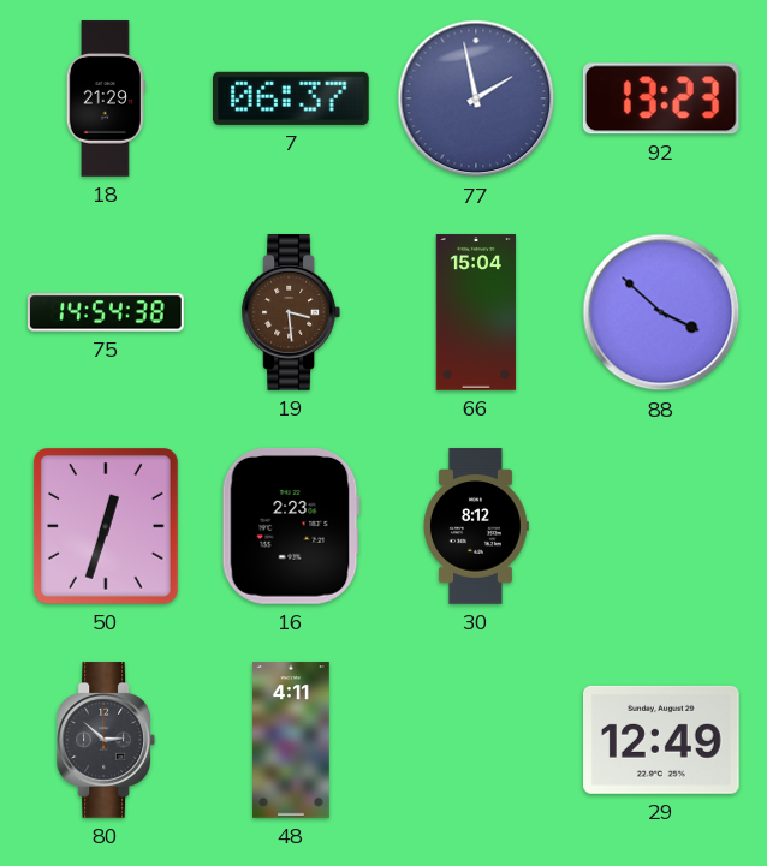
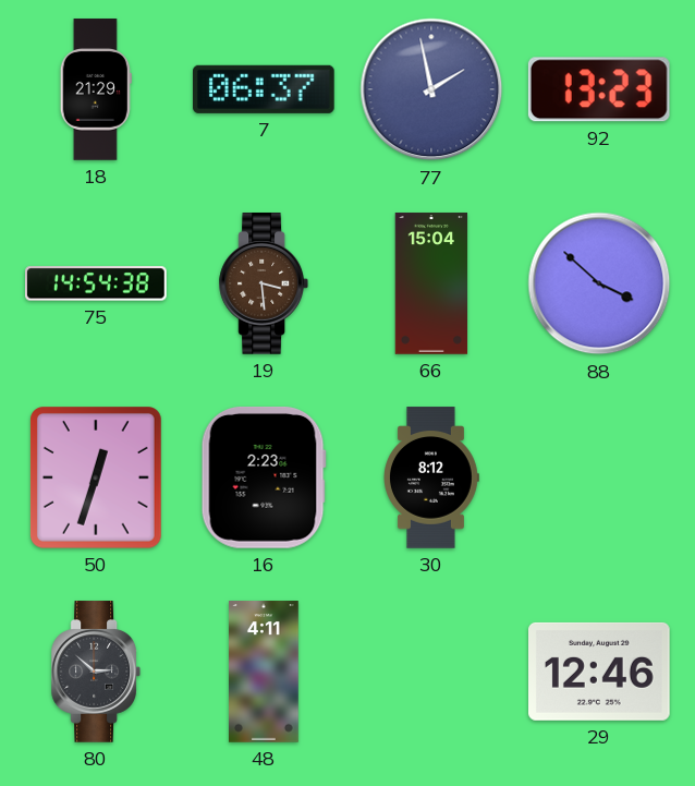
29: 12:49 -> 12:46 (600, 672)
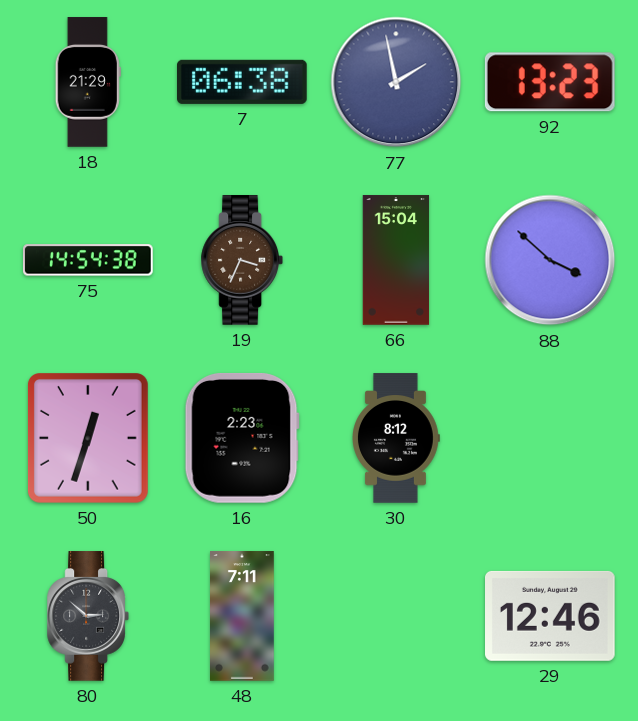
7: 06:37 -> 06:38 (243, 82)
19: 3:29 -> 3:34 (241, 260)
48: 4:11 -> 7:11 (243, 616)
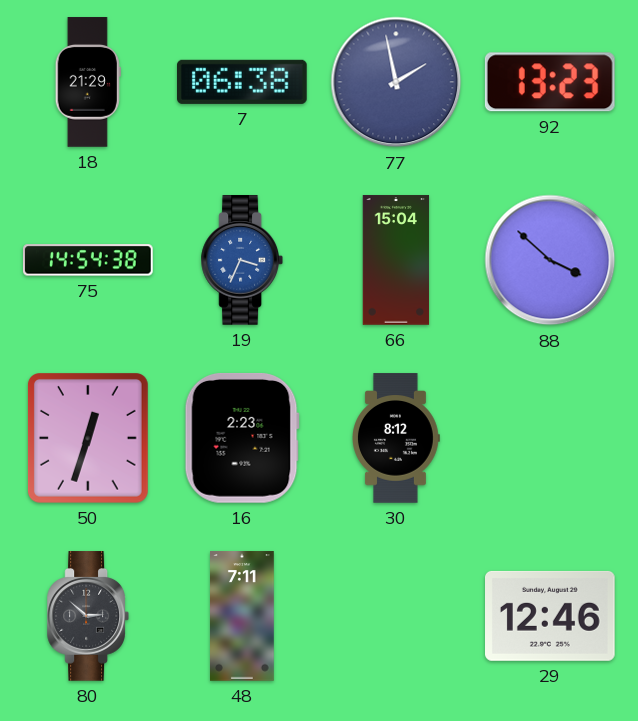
19 dial: brown -> blue (241, 260)
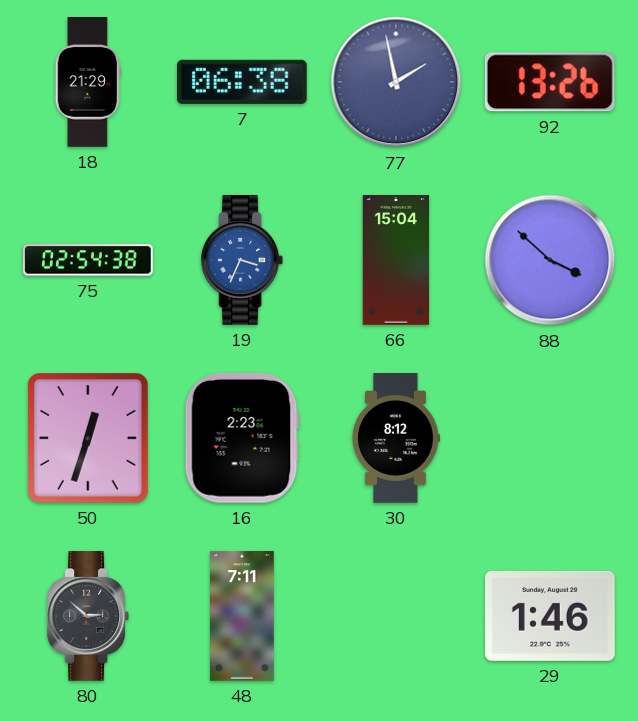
92: 13:23 -> 13:26 (550, 82)
75: 14:54 -> 02:54 (89, 260)
29: 12:46 -> 1:46 (551, 616)
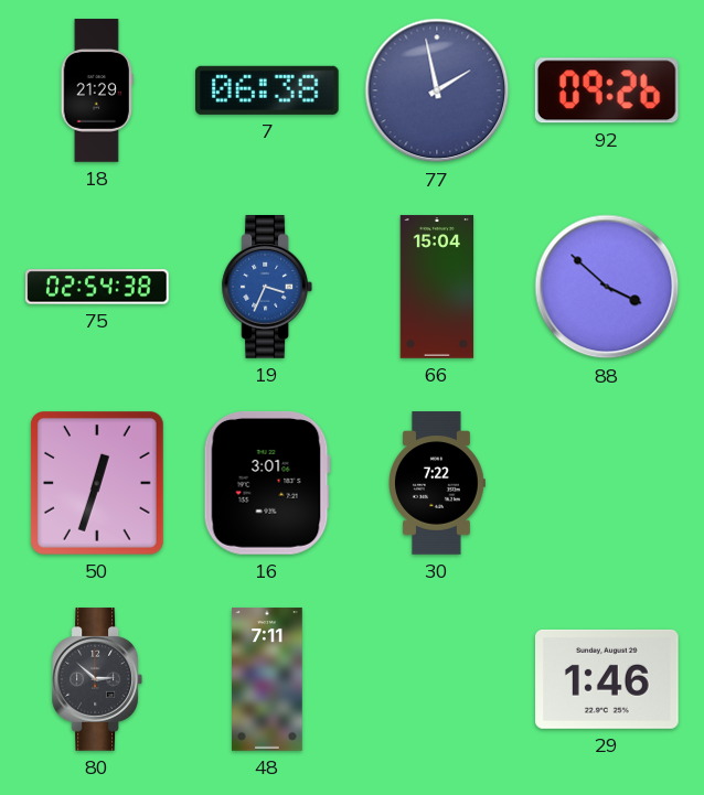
92: 13:26 -> 09:26 (607, 90)
16: 2:23 -> 3:01 (267, 483)
30: 8:12 -> 7:22 (437, 483)
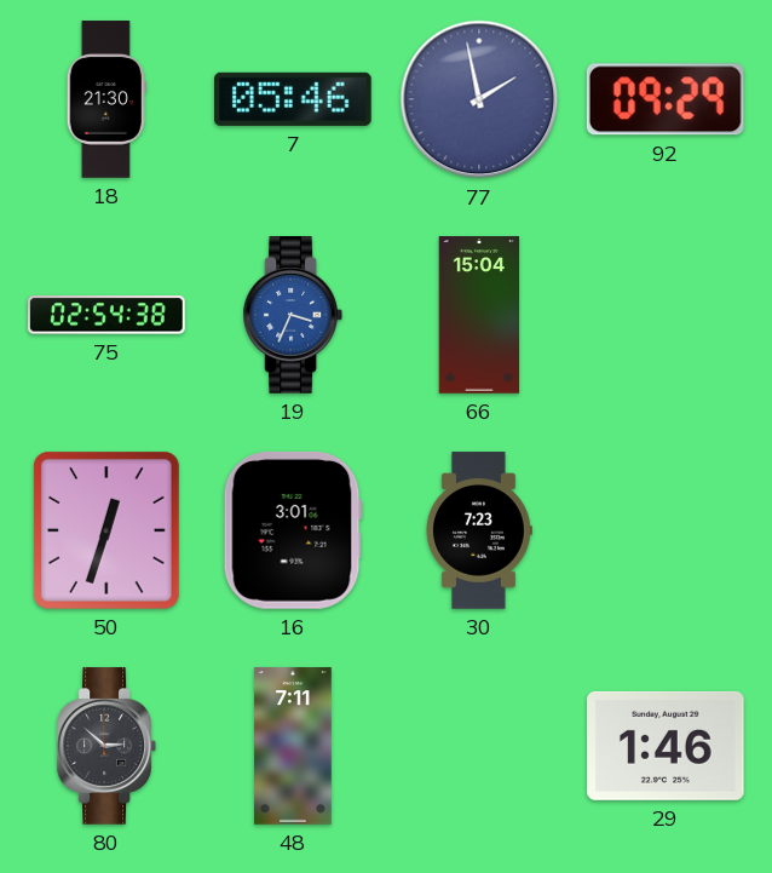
18: 21:29 -> 21:30 (106, 99)
7: 06:38 -> 05:46 (294, 99)
92: 09:26 -> 09:29 (666, 99)
88: 3:52 -> none (607, 287)
30: 7:22 -> 7:23 (479, 530)
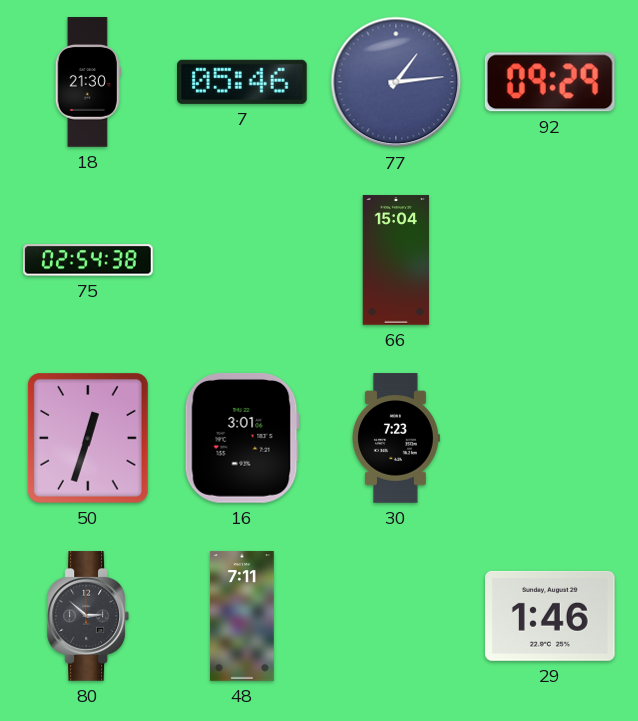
77: 1:58 -> 1:14 (396, 82)
19: 3:34 -> none (292, 315)
